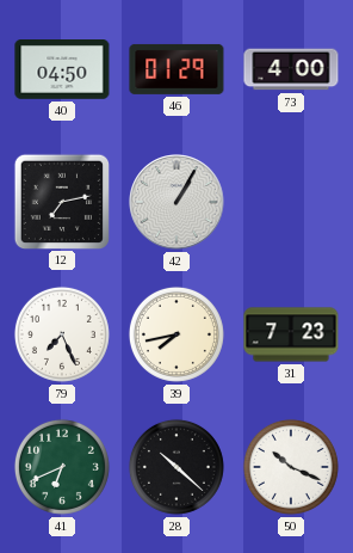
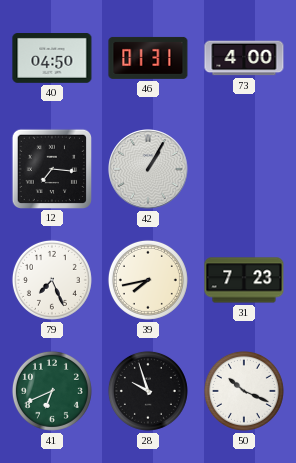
46: 01:29 -> 01:31 (148, 58)
12: 7:13 -> 7:16 (51, 168)
28: 10:22 -> 9:57 (148, 391)
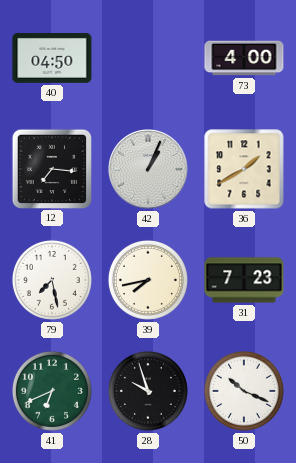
46: 01:31 -> none (148, 58)
42: 1:05 -> 1:04 (148, 169)
36: none -> 1:40 (244, 169)
79: 7:26 -> 7:28 (52, 280)
